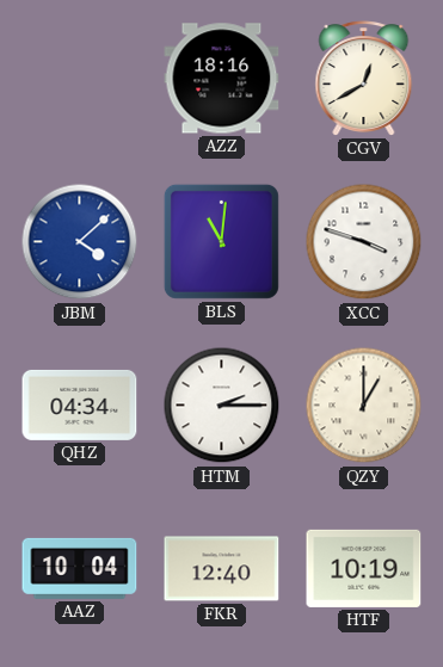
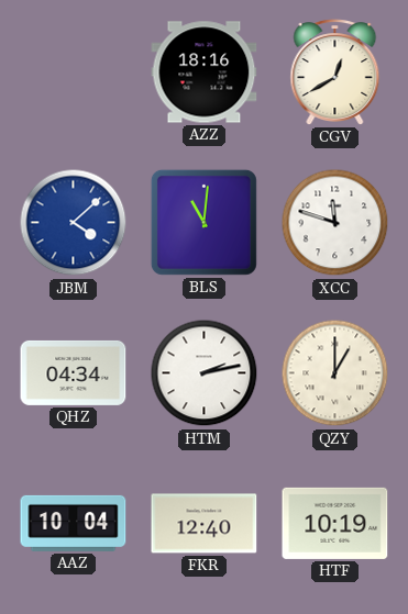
XCC: 3:48 -> 11:48 (335, 223)
HTM: 2:15 -> 2:13 (205, 373)
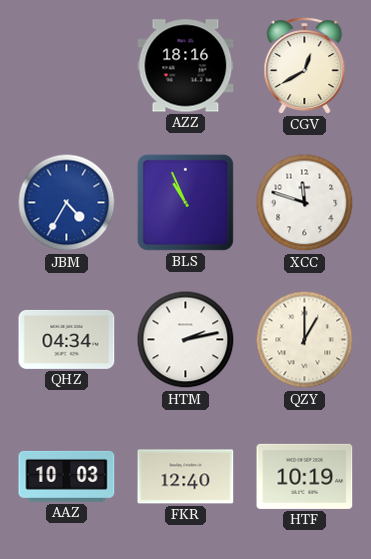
JBM: 4:08 -> 4:35 (67, 203)
BLS: 11:01 -> 10:56 (185, 202)
AAZ: 10:04 -> 10:03 (67, 476)
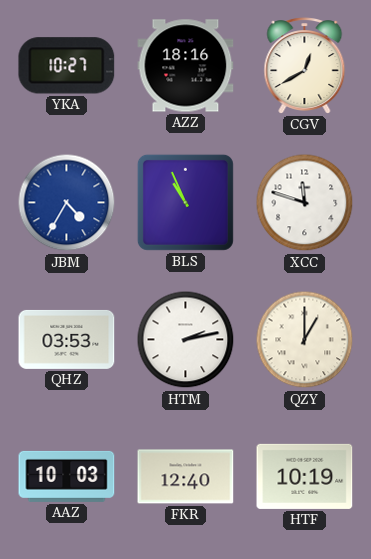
YKA: none -> 10:27 (67, 66)
QHZ: 04:34 -> 03:53 (67, 339)
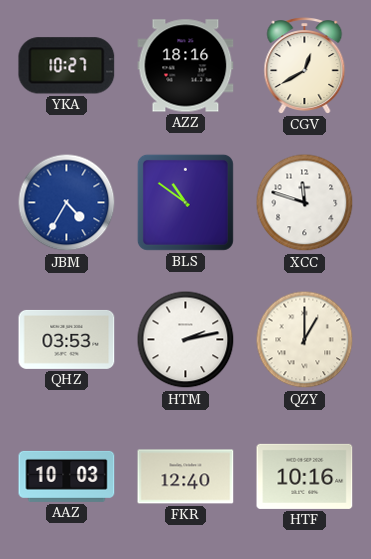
BLS: 10:56 -> 10:51 (185, 202)
HTF: 10:19 -> 10:16 (305, 476)
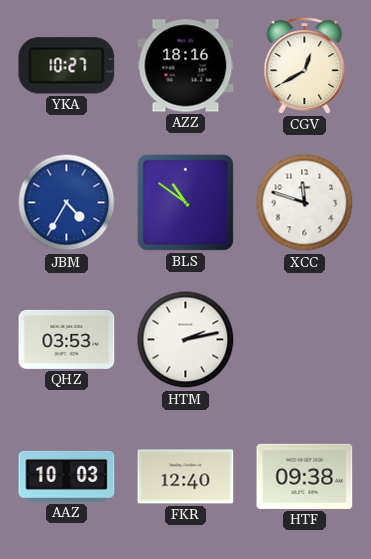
QZY: 1:00 -> none (305, 340)
HTF: 10:16 -> 09:38 (305, 476)
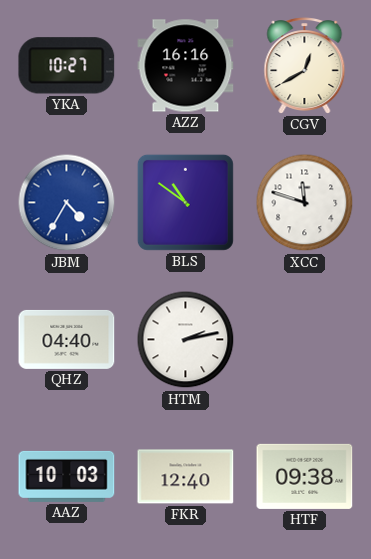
AZZ: 18:16 -> 16:16 (186, 66)
QHZ: 03:53 -> 04:40 (67, 339)
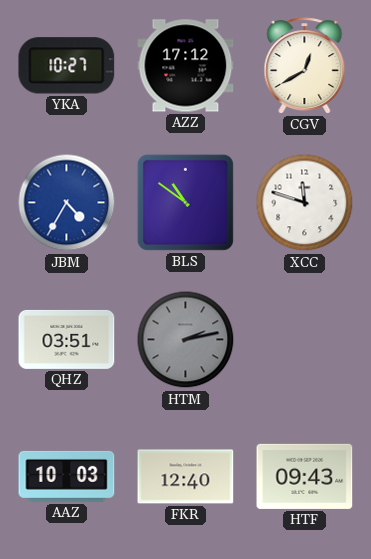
AZZ: 16:16 -> 17:12 (186, 66)
QHZ: 04:40 -> 03:51 (67, 339)
HTM dial: white -> grey (186, 340)
HTF: 09:38 -> 09:43 (305, 476)
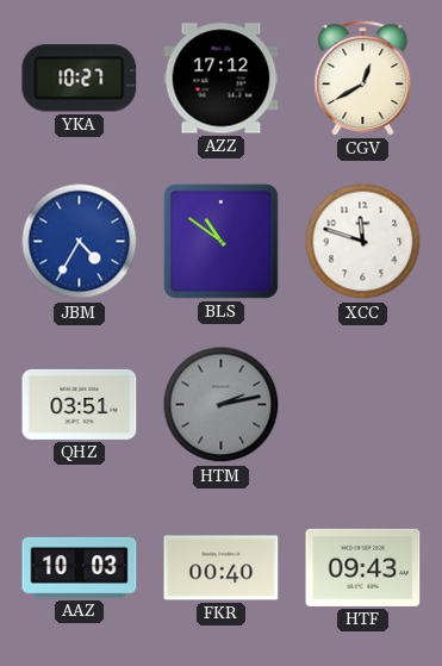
FKR: 12:40 -> 00:40 (222, 568)
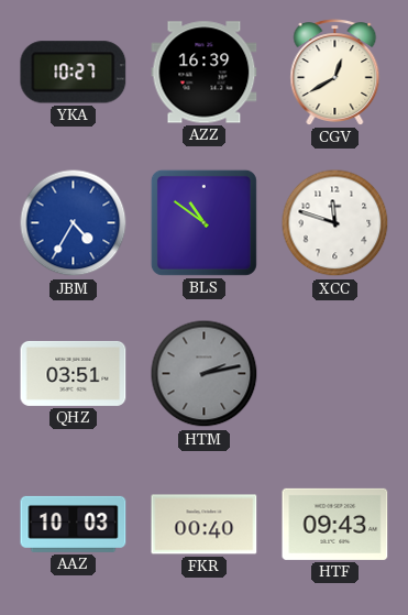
AZZ: 17:12 -> 16:39 (205, 73)
